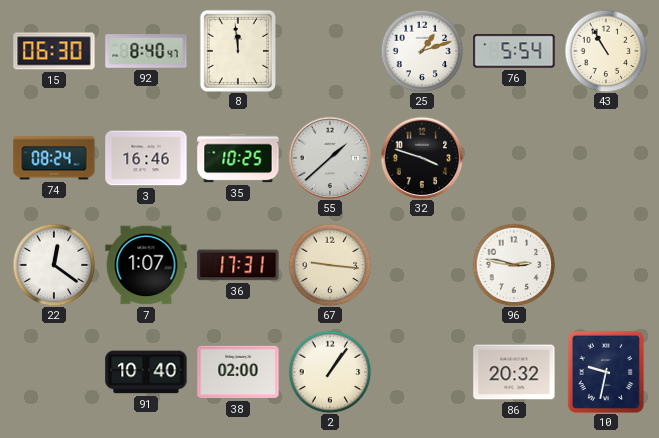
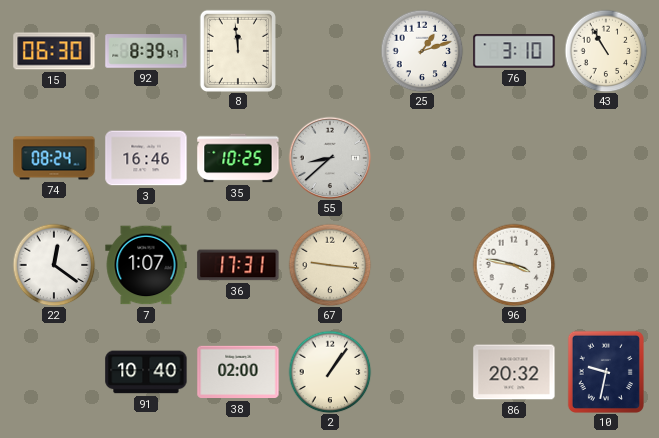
92: 8:40 -> 8:39 (146, 51)
76: 5:54 -> 3:10 (514, 51)
55: 1:38 -> 8:38 (330, 158)
32: 3:48 -> none (422, 158)
96: 2:47 -> 3:47 (514, 265)
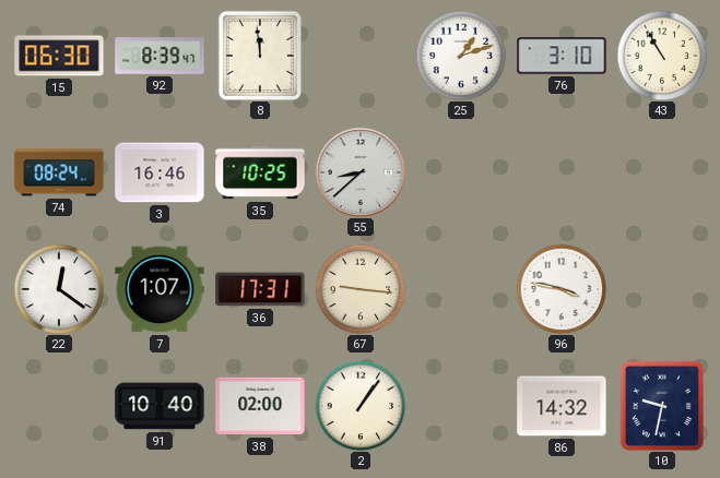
86: 20:32 -> 14:32 (562, 406)
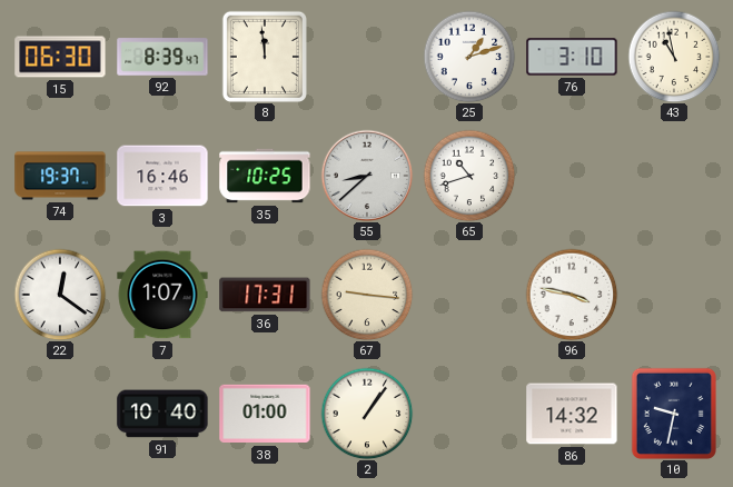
43: 10:55 -> 10:58 (674, 57)
74: 08:24 -> 19:37 (60, 176)
65: none -> 10:42 (469, 176)
38: 02:00 -> 01:00 (265, 414)
